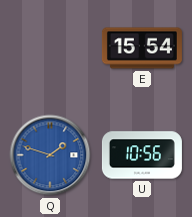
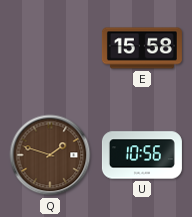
E: 15:54 -> 15:58 (142, 48)
Q dial: blue -> brown (50, 155)
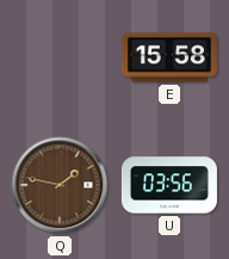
Q: 1:48 -> 1:47 (60, 185)
U: 10:56 -> 03:56 (169, 185)
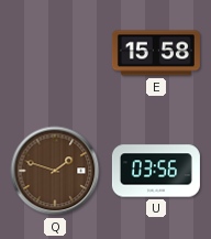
Q: 1:47 -> 1:48 (55, 171)
